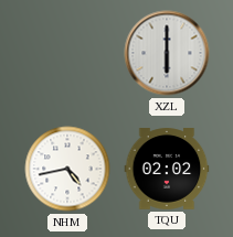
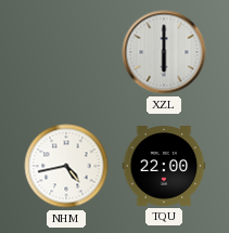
TQU: 02:02 -> 22:00 (164, 166)
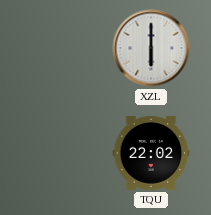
NHM: 4:43 -> none (66, 166)
TQU: 22:00 -> 22:02 (151, 153)
